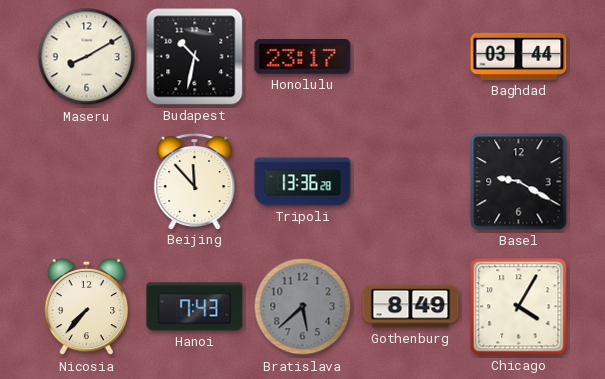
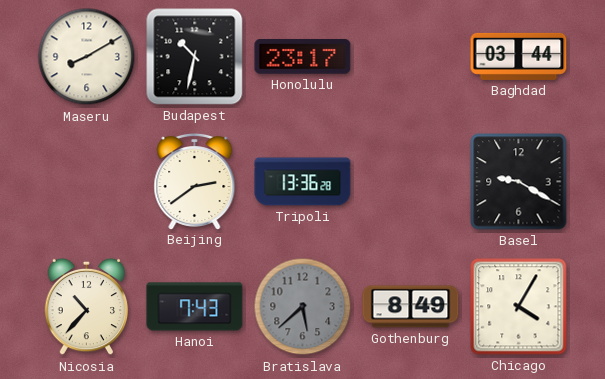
Beijing: 11:53 -> 2:39 (195, 181)
Nicosia: 7:37 -> 10:37 (87, 307)
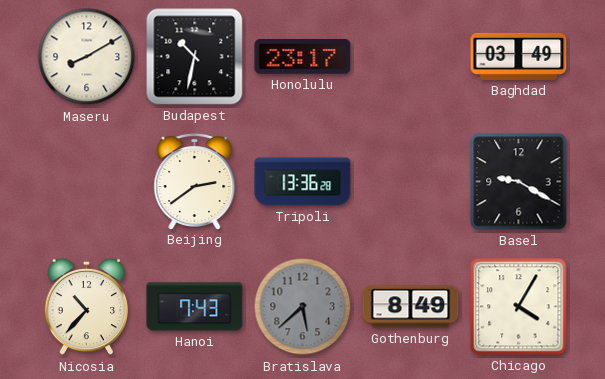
Baghdad: 03:44 -> 03:49 (519, 56)
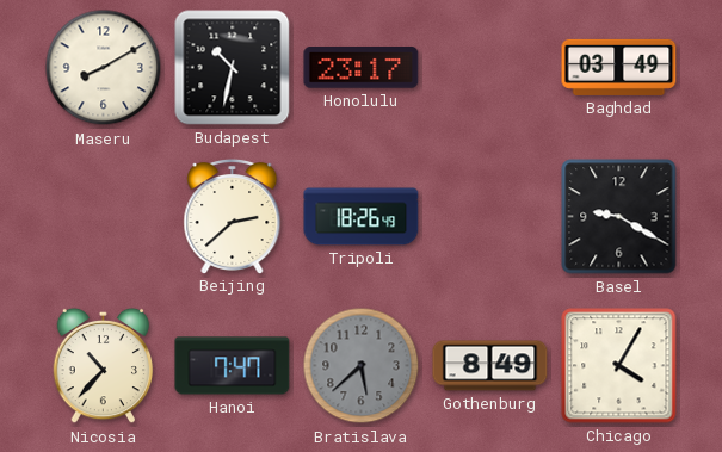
Beijing: 2:39 -> 2:38 (233, 216)
Tripoli: 13:36 -> 18:26 (362, 217)
Hanoi: 7:43 -> 7:47 (233, 366)
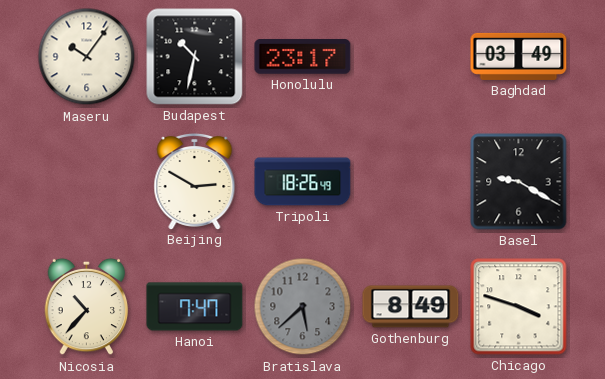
Maseru: 8:10 -> 10:06 (87, 57)
Beijing: 2:38 -> 2:50 (195, 181)
Chicago: 4:05 -> 3:48 (519, 307)
